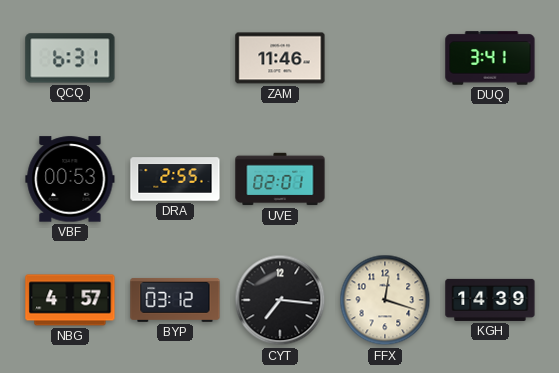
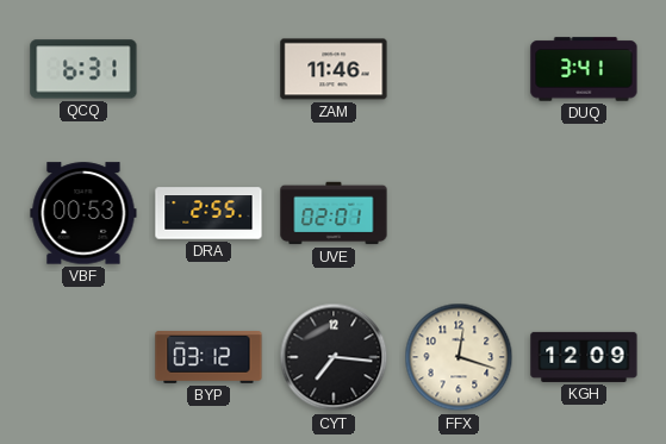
NBG: 4:57 -> none (70, 300)
KGH: 14:39 -> 12:09 (584, 357)
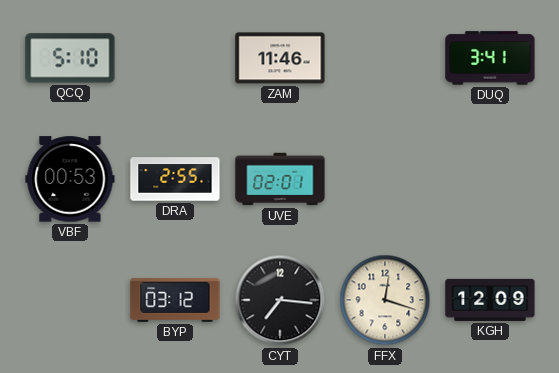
QCQ: 6:31 -> 5:10 (70, 58)
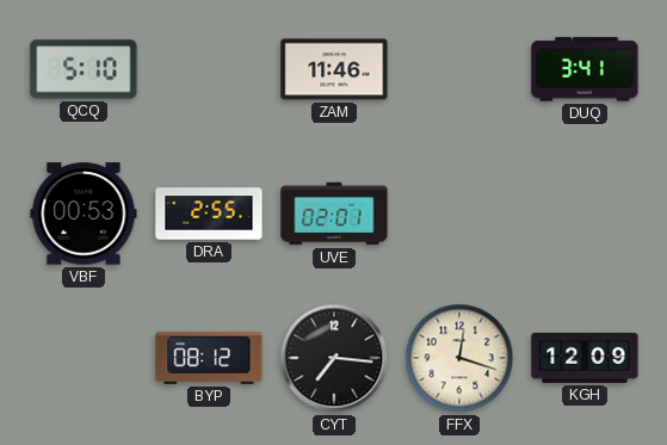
BYP: 03:12 -> 08:12 (209, 358)
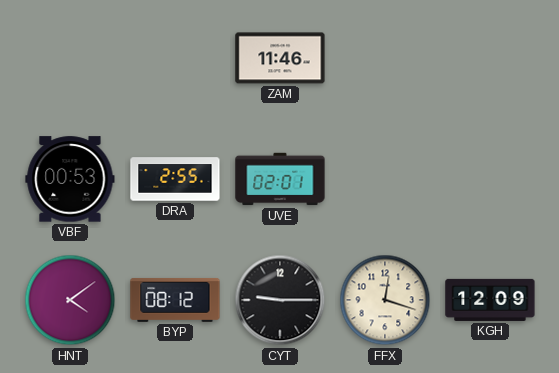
QCQ: 5:10 -> none (84, 69)
DUQ: 3:41 -> none (585, 69)
HNT: none -> 4:09 (70, 300)
CYT: 7:16 -> 9:15 (280, 300)
